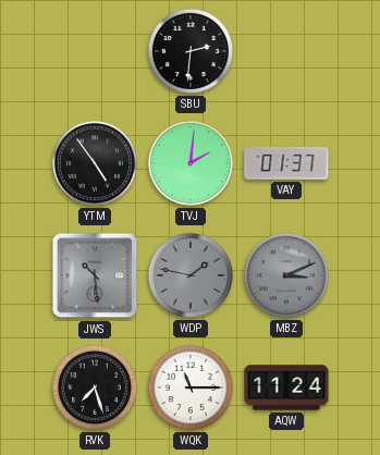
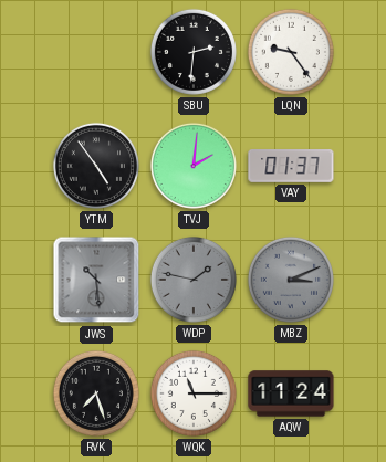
LQN: none -> 9:24 (291, 52)
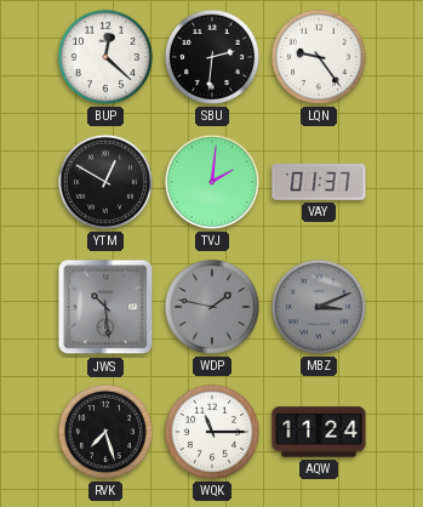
BUP: none -> 12:22 (105, 57)
YTM: 4:54 -> 12:50 (105, 182)
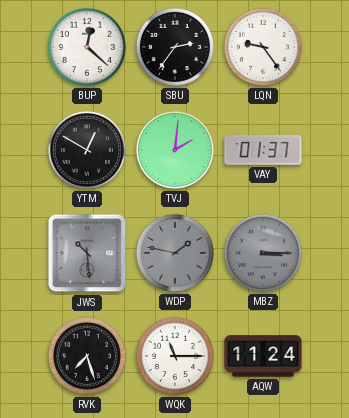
SBU: 2:31 -> 2:36 (175, 47)
MBZ: 3:11 -> 3:15 (263, 253)
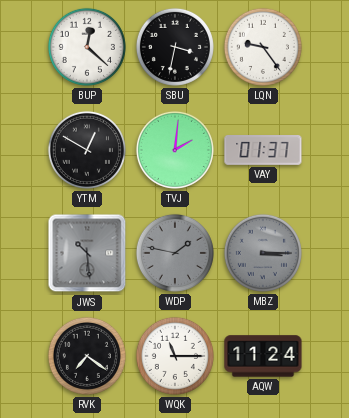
SBU: 2:36 -> 3:32 (175, 47)
RVK: 7:27 -> 7:21 (87, 356)
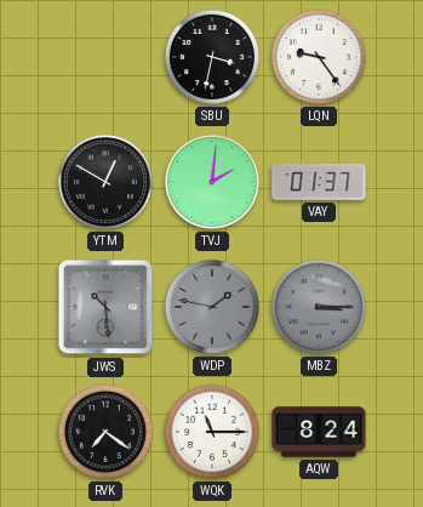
BUP: 12:22 -> none (87, 47)
AQW: 11:24 -> 8:24 (319, 432)
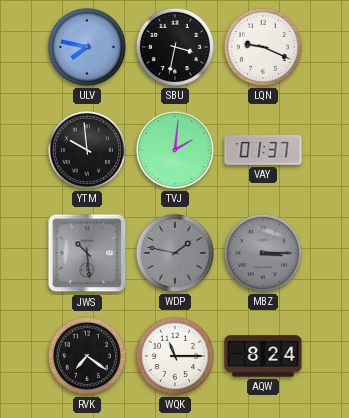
ULV: none -> 7:47 (87, 47)
LQN: 9:24 -> 9:19 (263, 47)
YTM: 12:50 -> 9:59 (87, 150)
